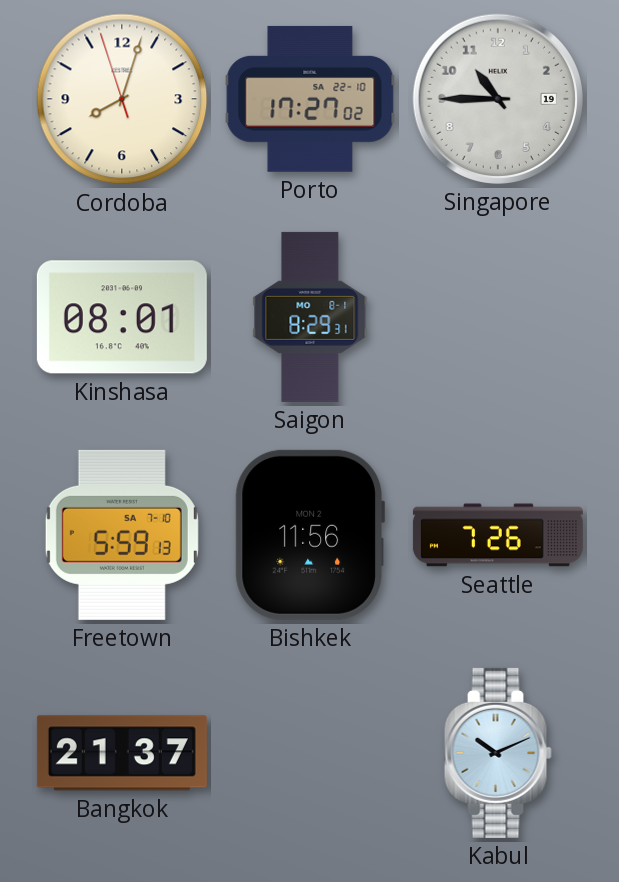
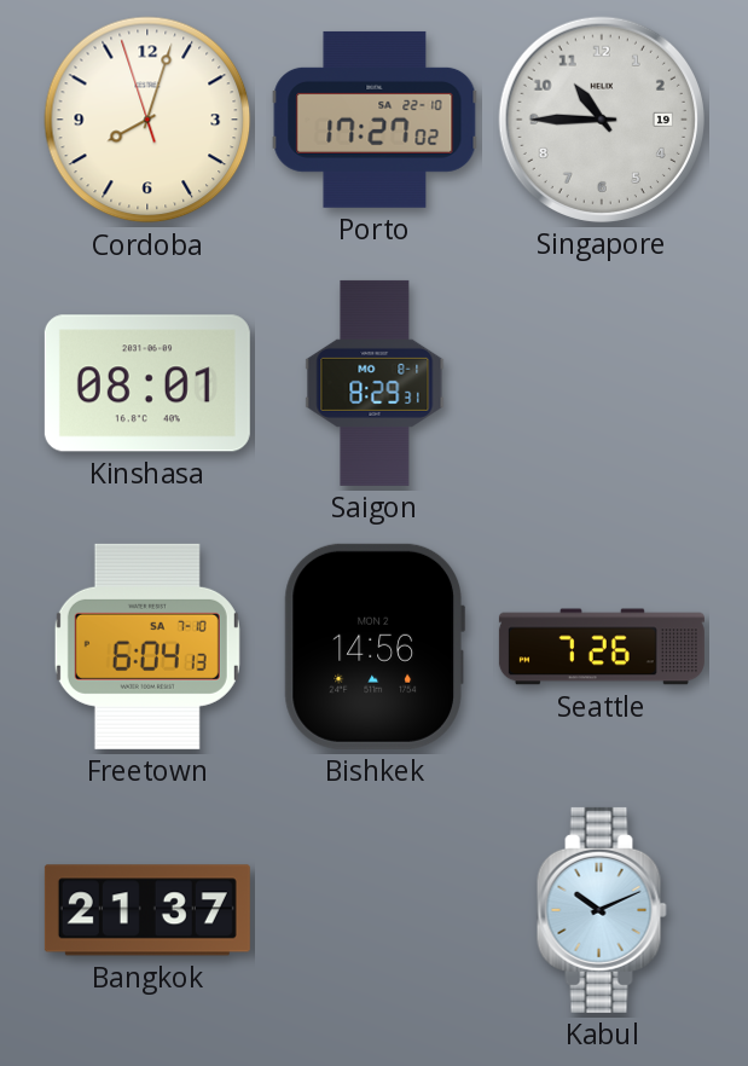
Freetown: 5:59 -> 6:04 (147, 647)
Bishkek: 11:56 -> 14:56 (375, 647)
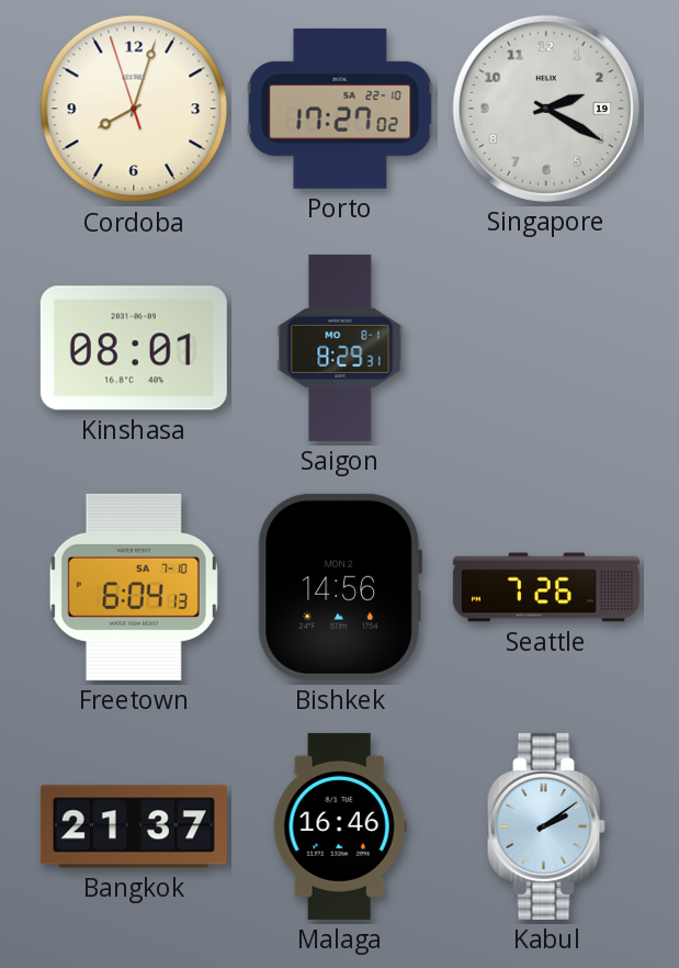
Singapore: 10:45 -> 2:20 (546, 109)
Malaga: none -> 16:46 (340, 826)
Kabul: 10:11 -> 2:09 (546, 826)
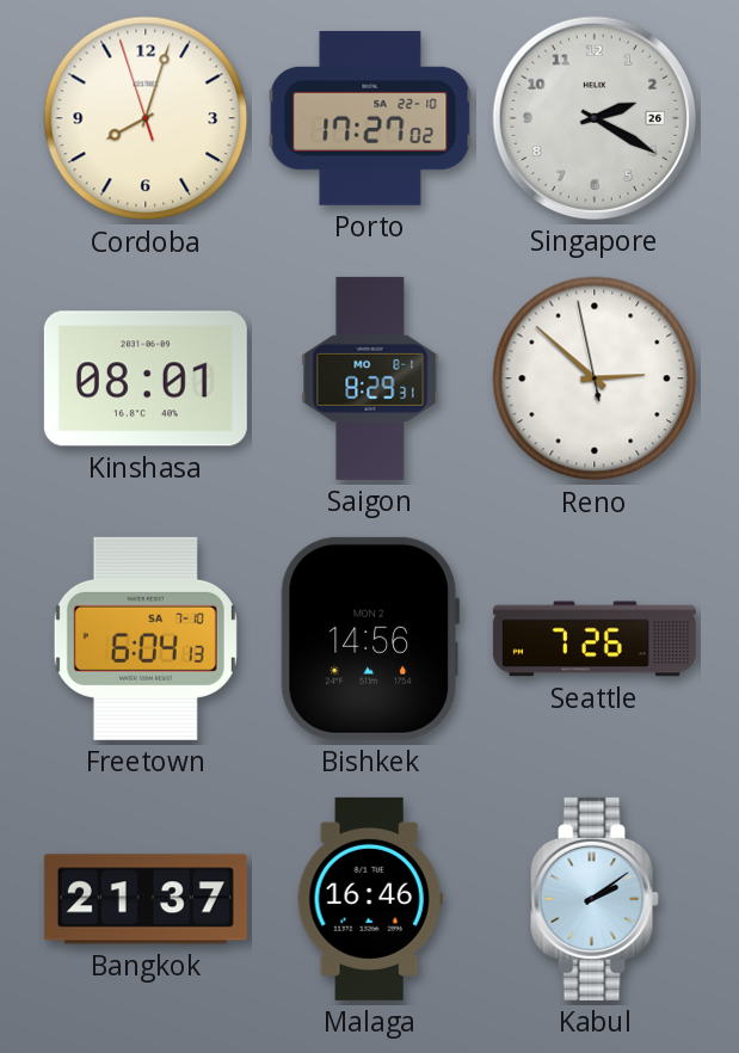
Singapore date: 19 -> 26 (595, 118)
Reno: none -> 2:51 (595, 378)
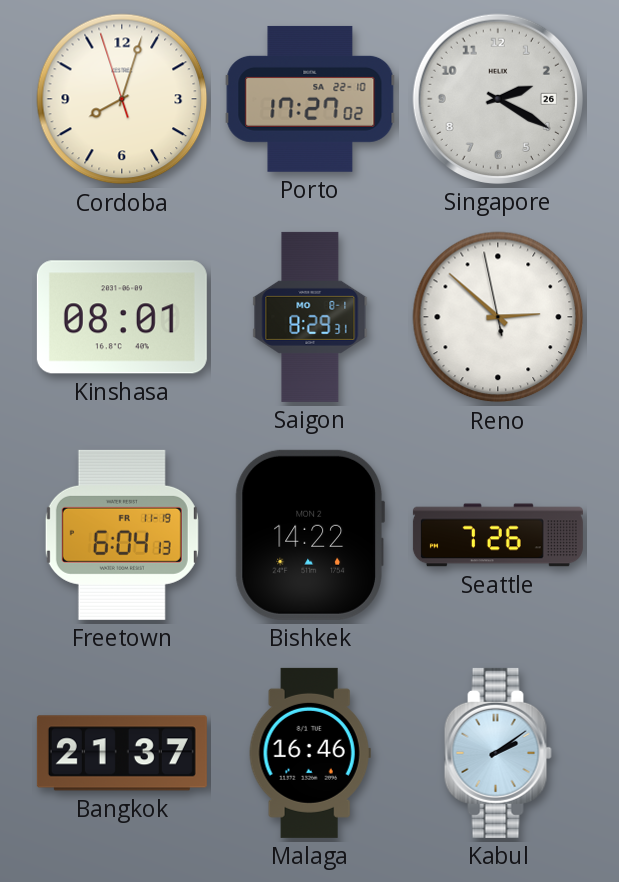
Freetown date: SA 7-10 -> FR 11-19 (122, 535)
Bishkek: 14:56 -> 14:22 (310, 535)
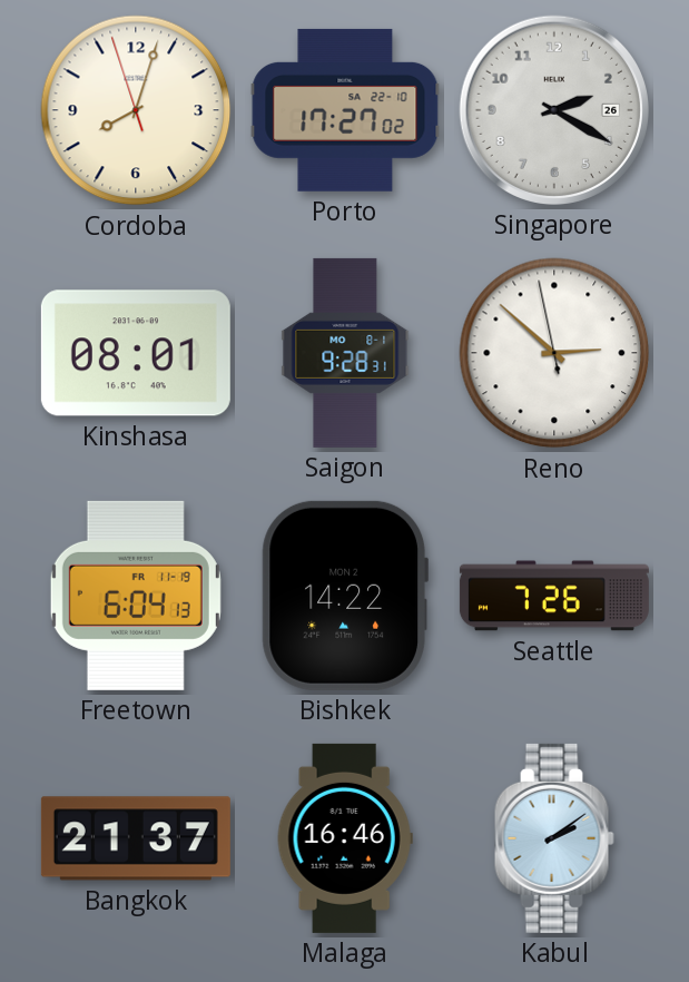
Saigon: 8:29 -> 9:28 (345, 353)
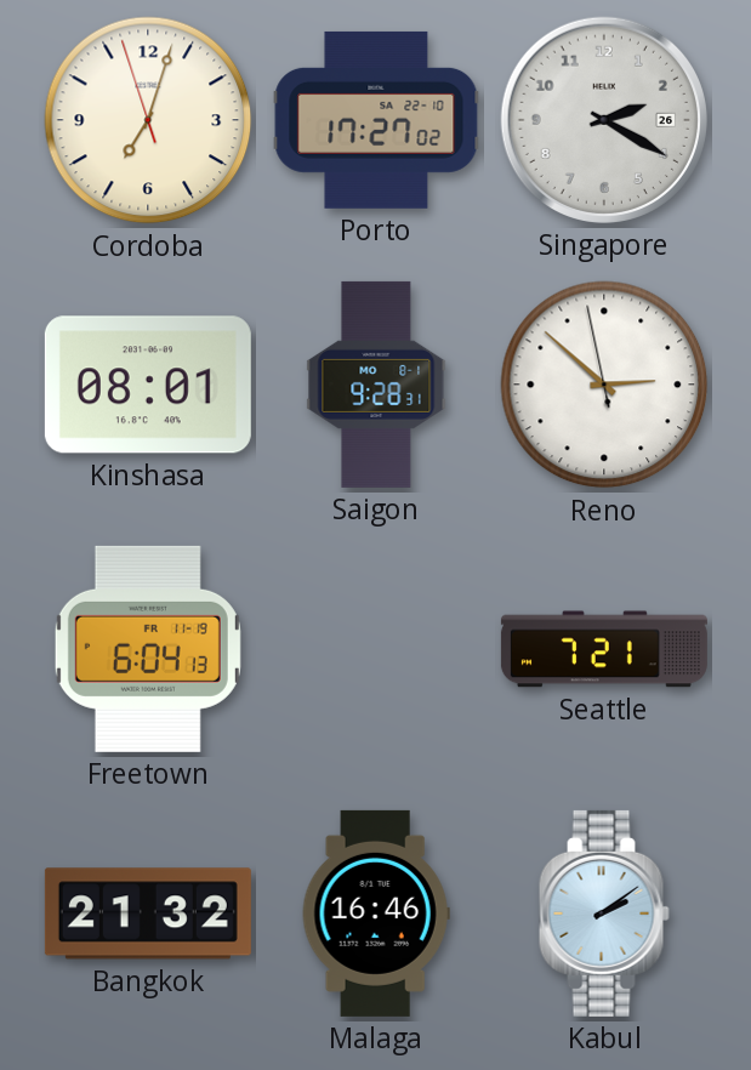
Cordoba: 8:02 -> 7:02 (148, 120)
Bishkek: 14:22 -> none (345, 596)
Seattle: 7:26 -> 7:21 (604, 649)
Bangkok: 21:37 -> 21:32 (148, 914)
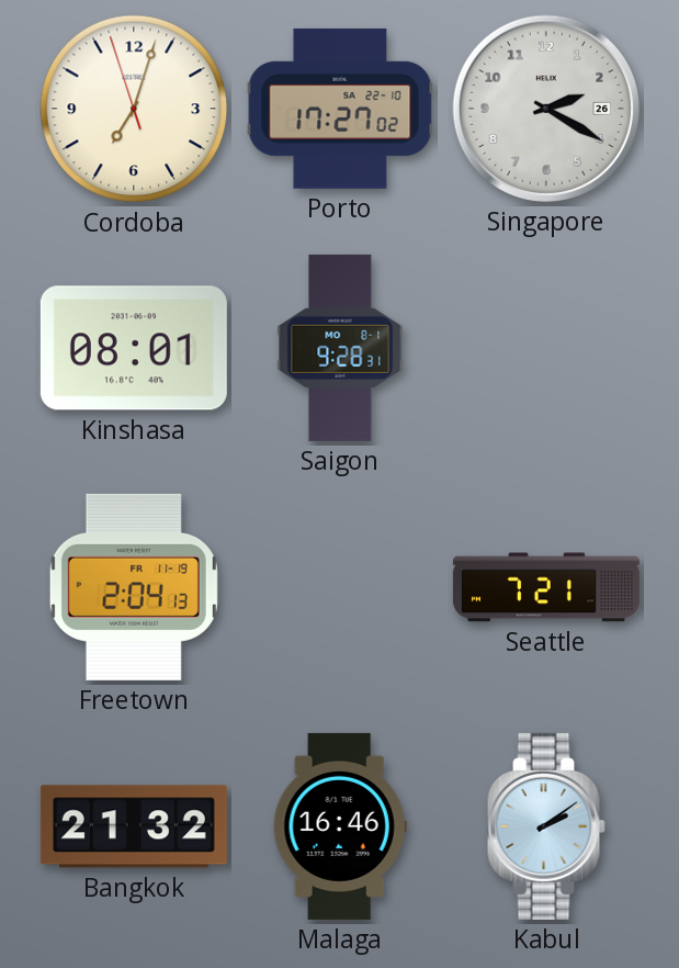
Reno: 2:51 -> none (604, 385)
Freetown: 6:04 -> 2:04 (134, 587)
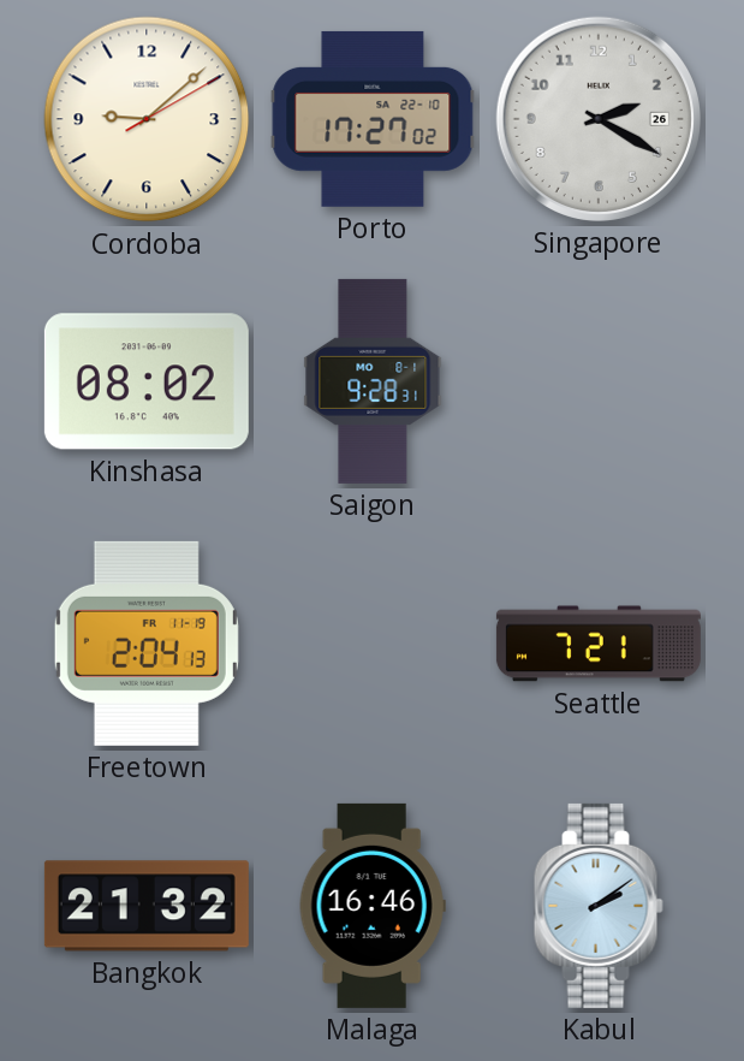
Cordoba: 7:02 -> 9:08 (147, 119)
Kinshasa: 08:01 -> 08:02 (147, 381)
